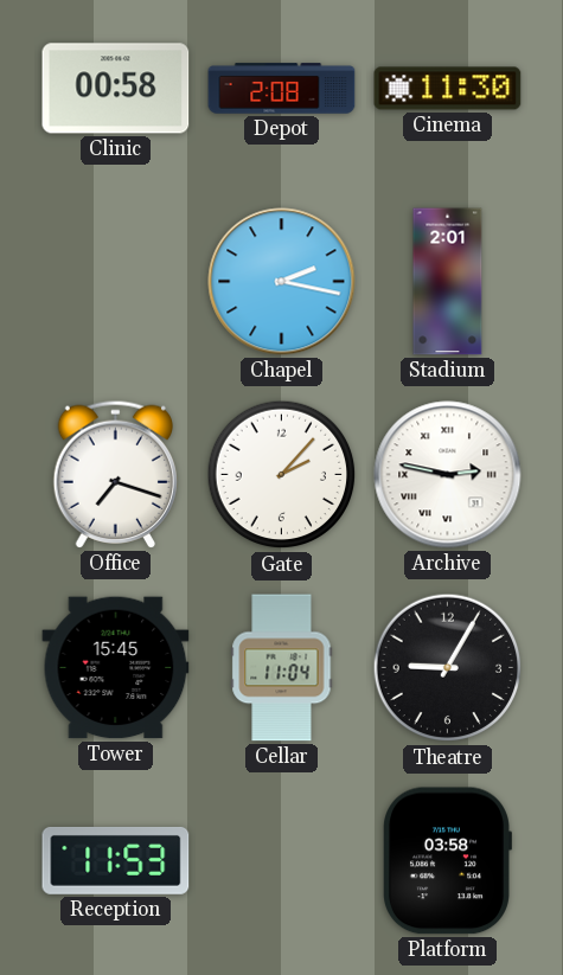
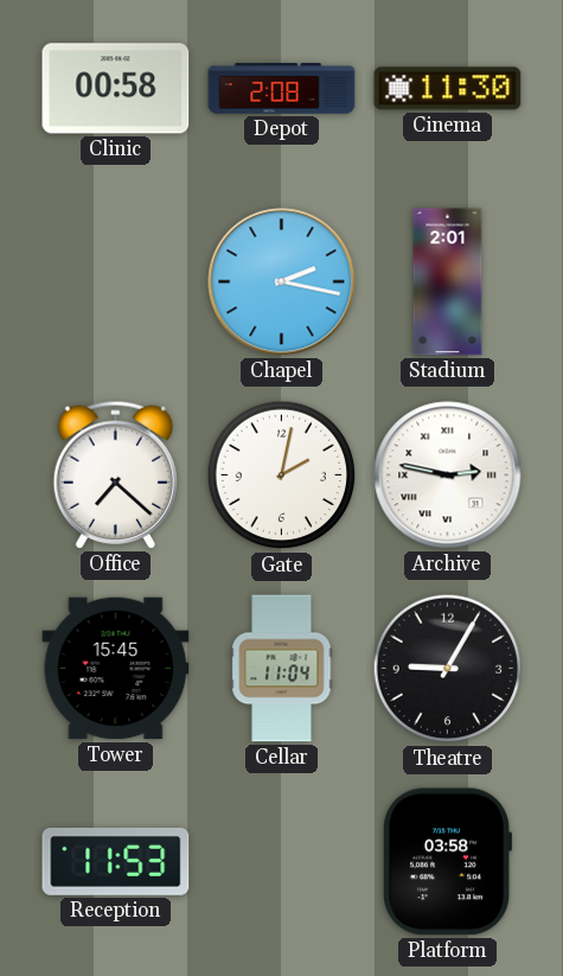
Office: 7:18 -> 7:22 (115, 474)
Gate: 2:07 -> 2:02 (282, 476)
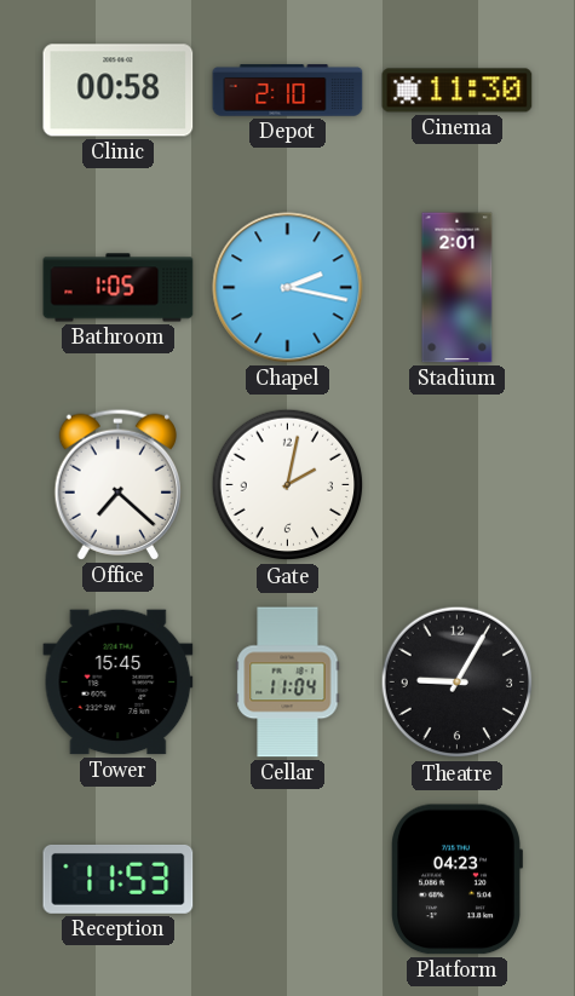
Depot: 2:08 -> 2:10 (288, 91)
Bathroom: none -> 1:05 (119, 288)
Archive: 2:47 -> none (448, 476)
Platform: 03:58 -> 04:23 (458, 880)
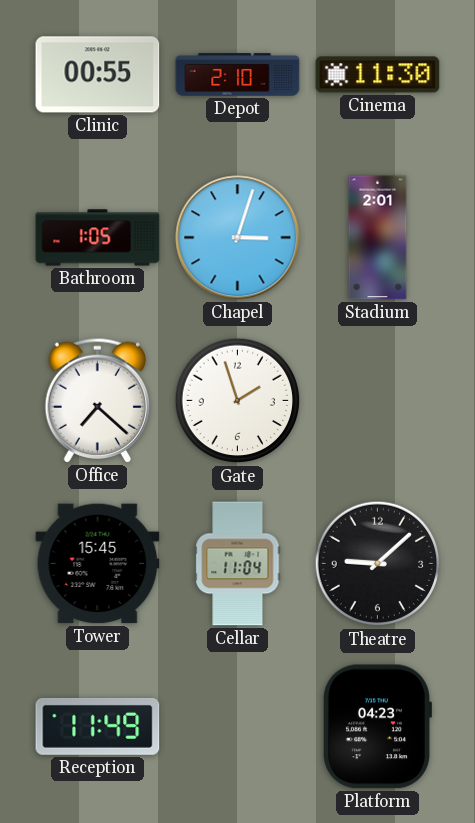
Clinic: 00:58 -> 00:55 (98, 75)
Chapel: 2:17 -> 3:03 (238, 238)
Gate: 2:02 -> 1:57 (238, 401)
Theatre: 9:05 -> 9:08 (378, 564)
Reception: 11:53 -> 11:49 (98, 726)
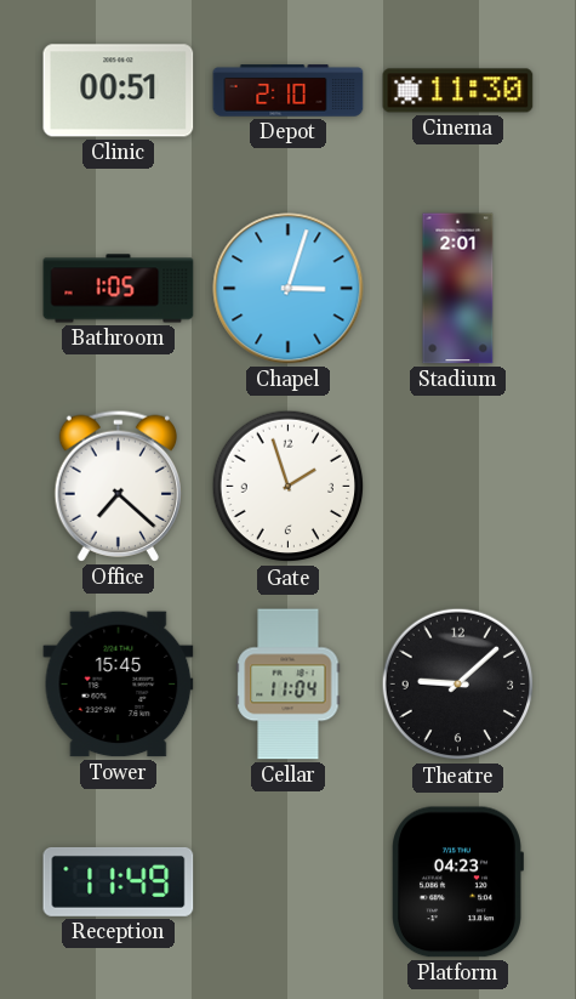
Clinic: 00:55 -> 00:51 (119, 91)
